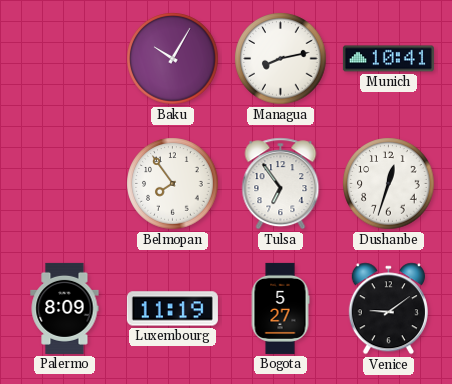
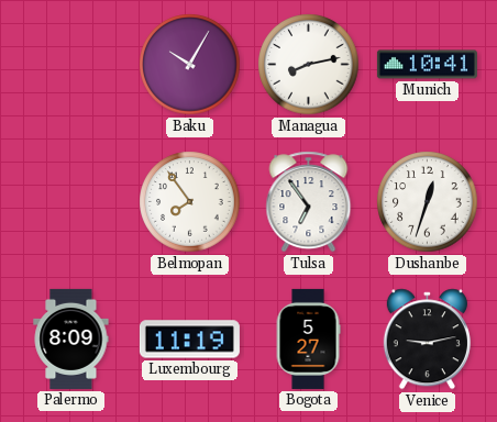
Venice: 9:09 -> 9:13 (427, 340)
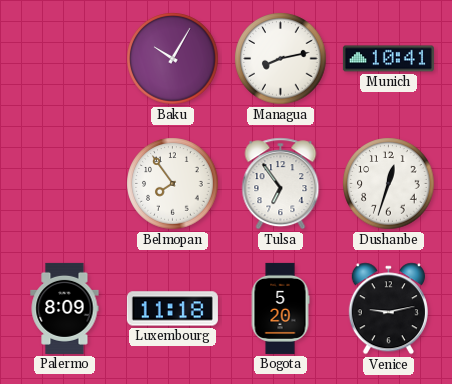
Luxembourg: 11:19 -> 11:18 (172, 309)
Bogota: 5:27 -> 5:20 (280, 308)
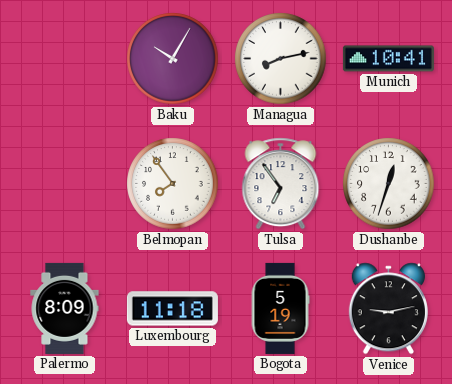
Bogota: 5:20 -> 5:19 (280, 308)
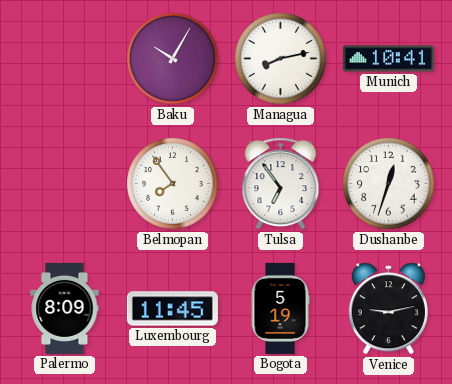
Luxembourg: 11:18 -> 11:45 (172, 309)
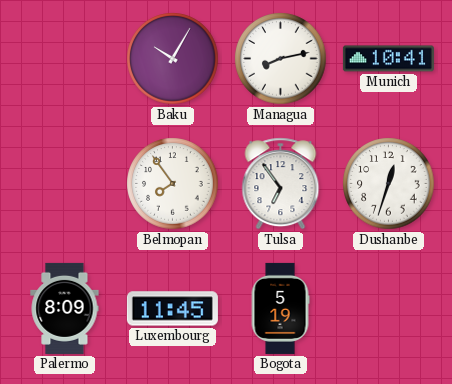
Venice: 9:13 -> none (388, 309)
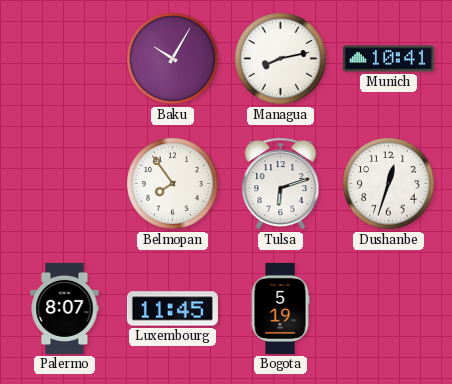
Tulsa: 6:54 -> 6:12 (281, 184)
Palermo: 8:09 -> 8:07 (65, 308)
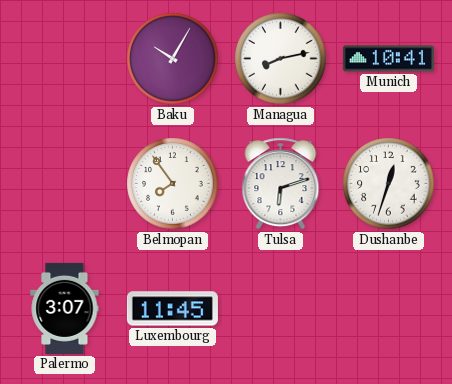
Palermo: 8:07 -> 3:07 (65, 308)
Bogota: 5:19 -> none (280, 308)
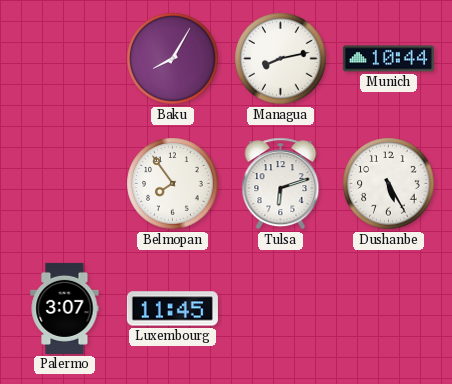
Baku: 10:05 -> 8:05 (173, 59)
Munich: 10:41 -> 10:44 (388, 59)
Dushanbe: 12:33 -> 5:25 (389, 184)
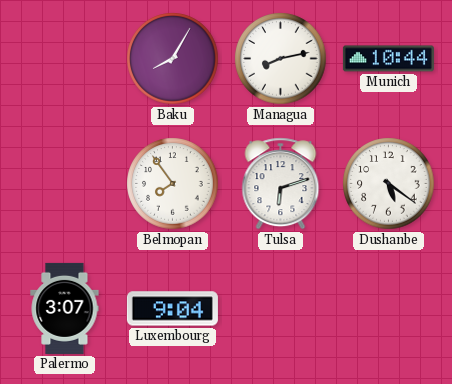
Dushanbe: 5:25 -> 5:21 (389, 184)
Luxembourg: 11:45 -> 9:04 (172, 309)
